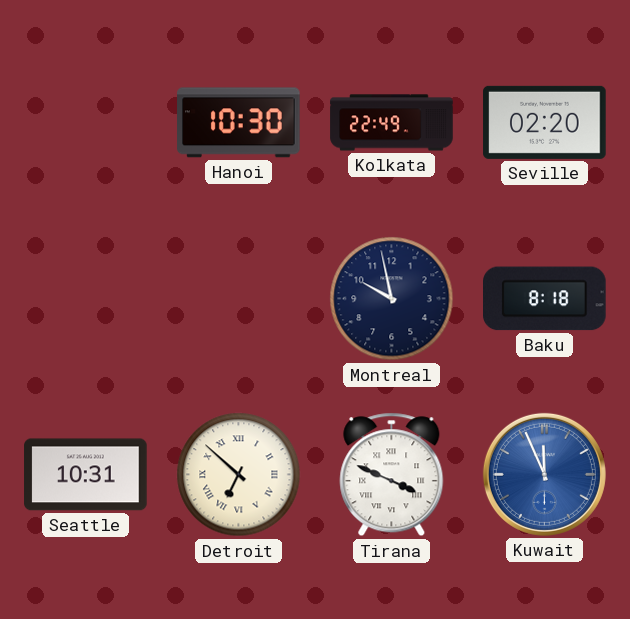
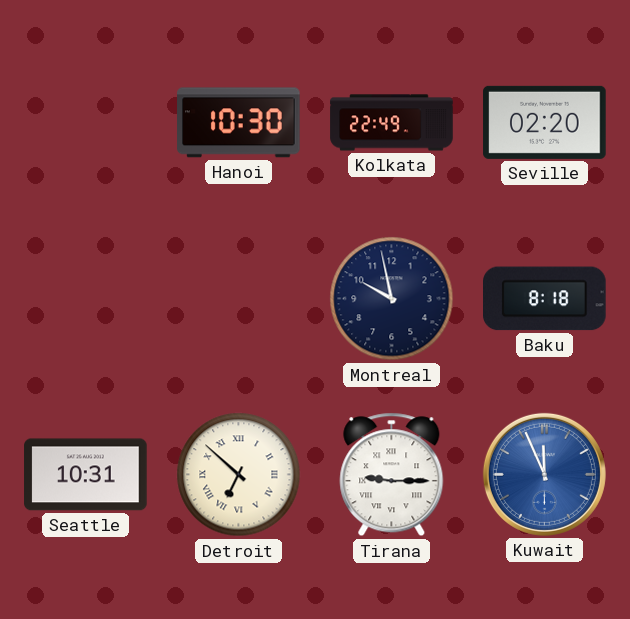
Tirana: 3:49 -> 9:15 (392, 475)
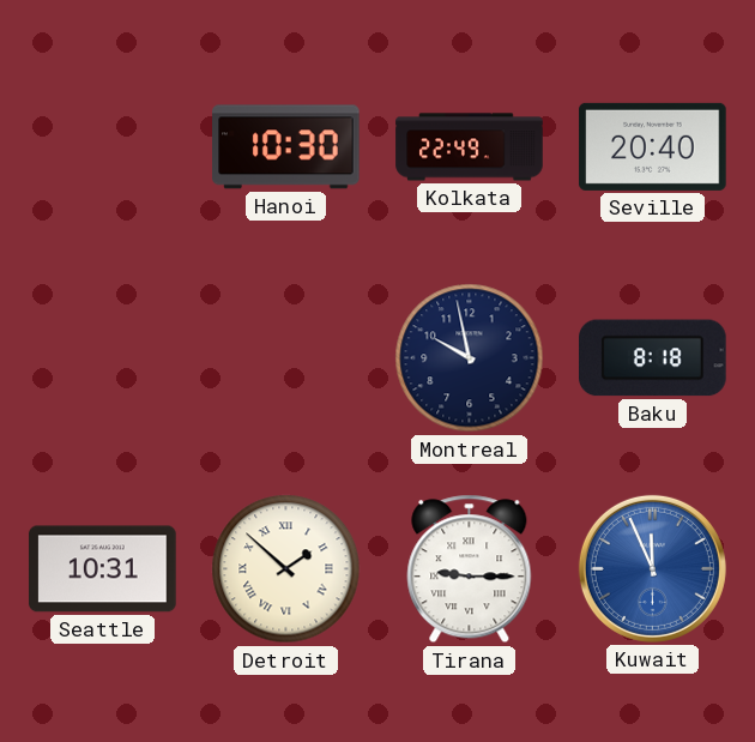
Seville: 02:20 -> 20:40 (653, 146)
Detroit: 6:52 -> 1:52 (286, 569)
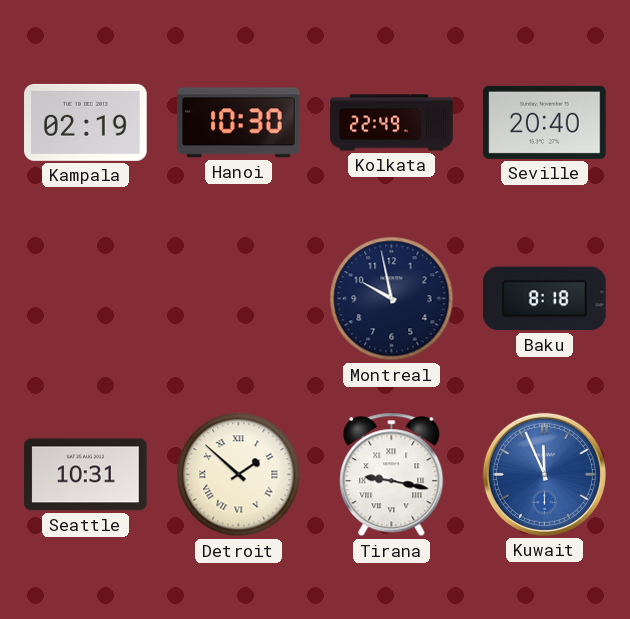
Kampala: none -> 02:19 (86, 122)
Tirana: 9:15 -> 9:17 (392, 475)
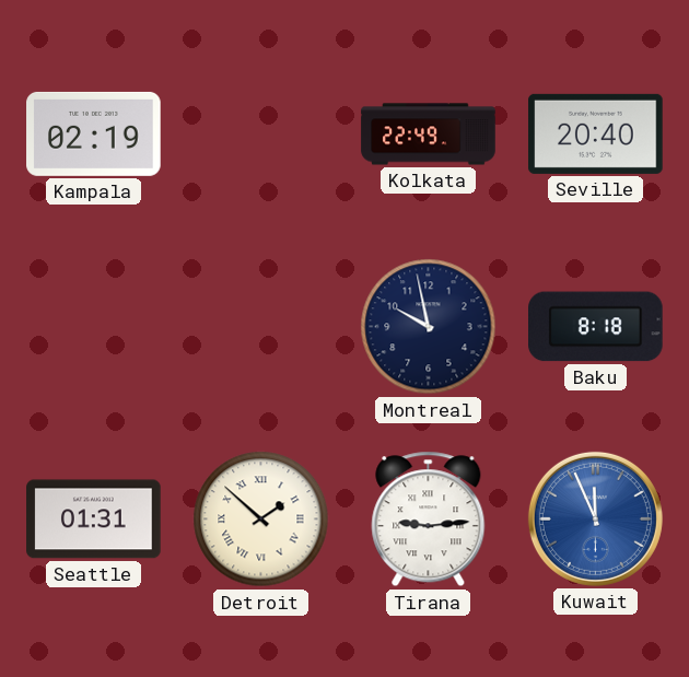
Hanoi: 10:30 -> none (239, 123)
Seattle: 10:31 -> 01:31 (94, 520)
Tirana: 9:17 -> 9:14 (429, 520)
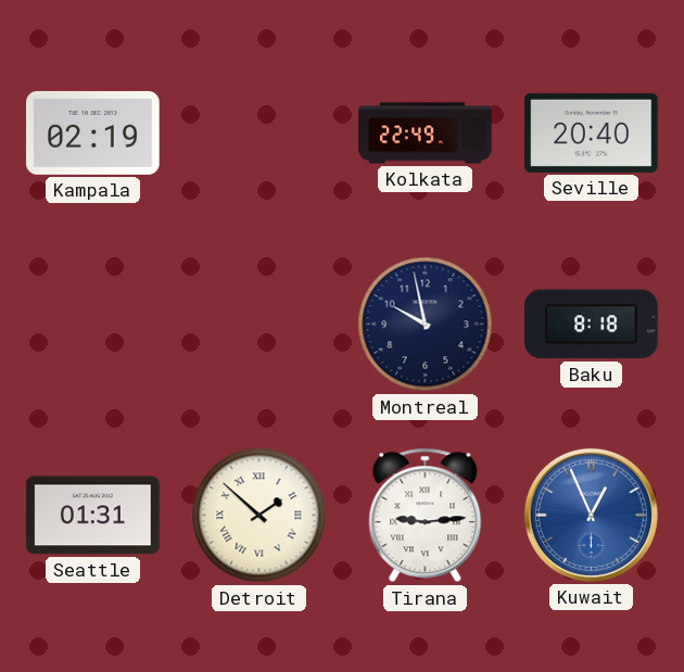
Kuwait: 11:56 -> 12:56 (591, 515)
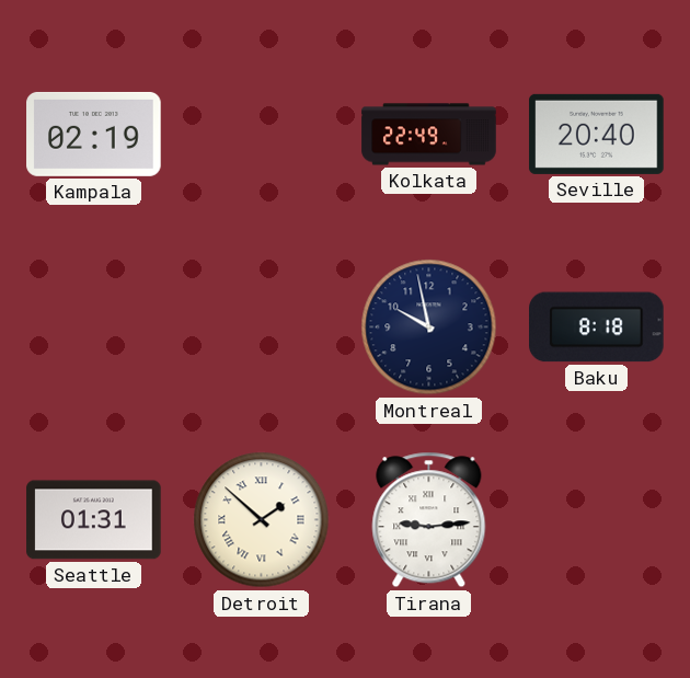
Kuwait: 12:56 -> none (591, 515)
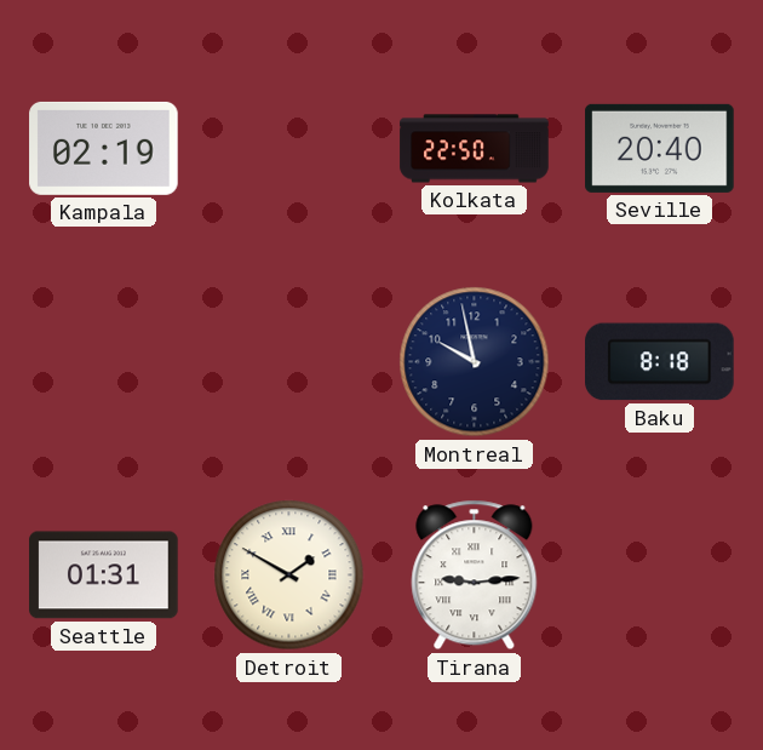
Kolkata: 22:49 -> 22:50 (475, 149)
Detroit: 1:52 -> 1:50 (289, 576)
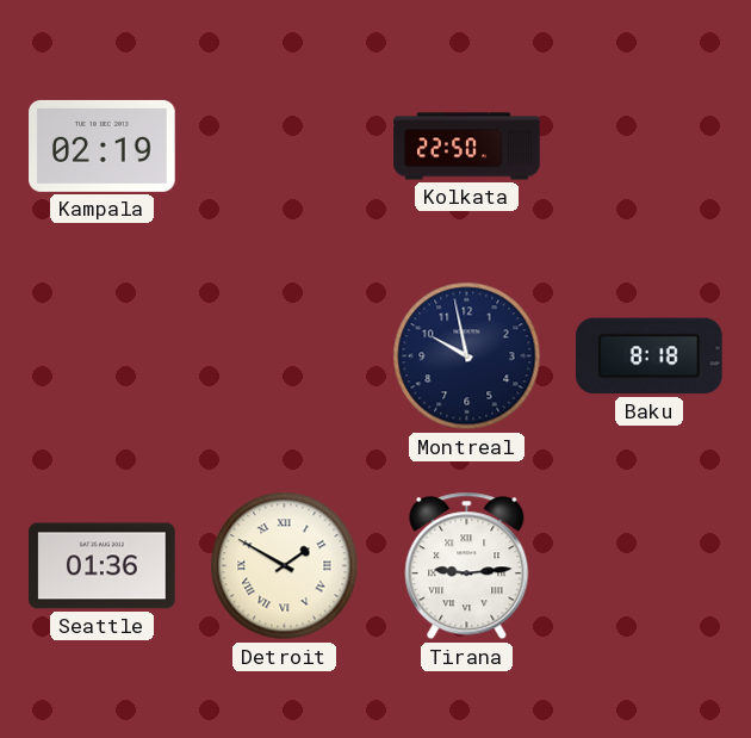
Seville: 20:40 -> none (660, 148)
Seattle: 01:31 -> 01:36 (103, 566)
